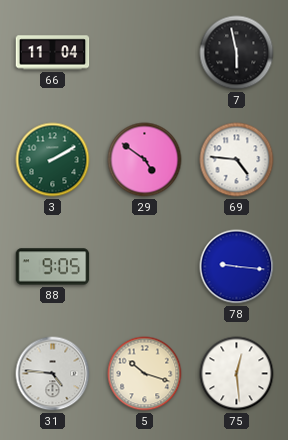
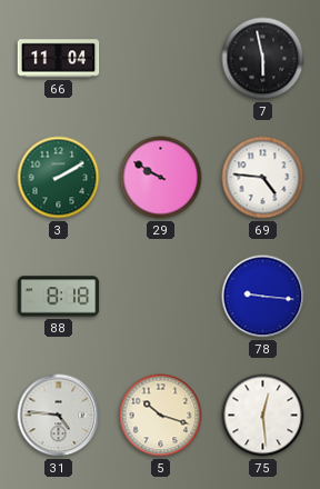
29: 4:51 -> 9:50 (161, 178)
88: 9:05 -> 8:18 (59, 297)
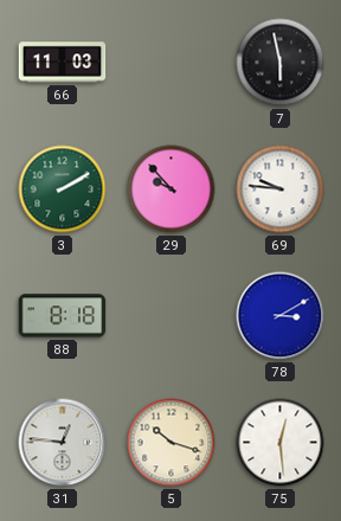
66: 11:04 -> 11:03 (63, 63)
29: 9:50 -> 9:53 (172, 189)
69: 4:46 -> 9:46 (281, 189)
78: 9:16 -> 3:10 (281, 316)
31: 4:46 -> 12:46 (63, 443)
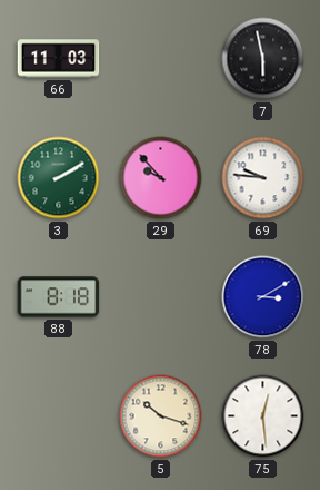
31: 12:46 -> none (63, 443)
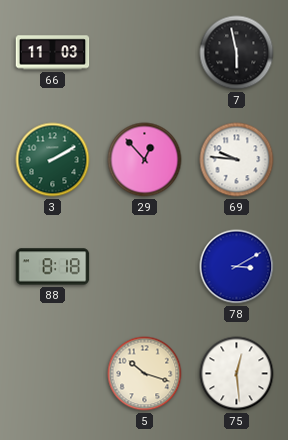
29: 9:53 -> 12:53 (145, 160)
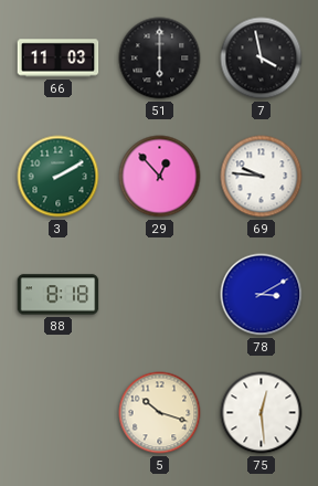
51: none -> 6:00 (160, 59)
7: 5:58 -> 3:58 (262, 59)
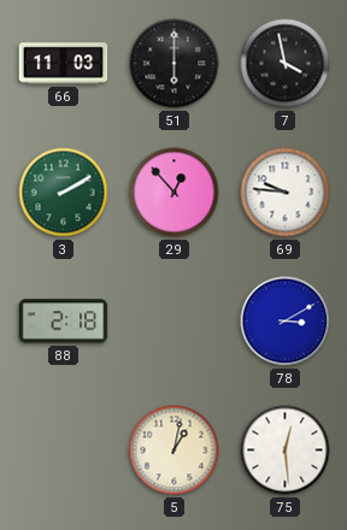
88: 8:18 -> 2:18 (64, 322)
5: 10:18 -> 1:02 (175, 450)
